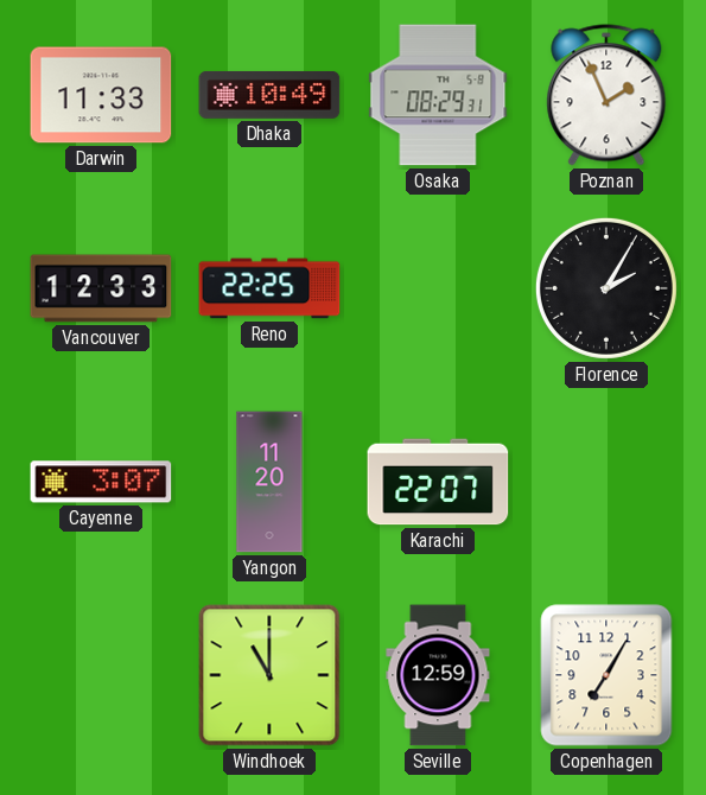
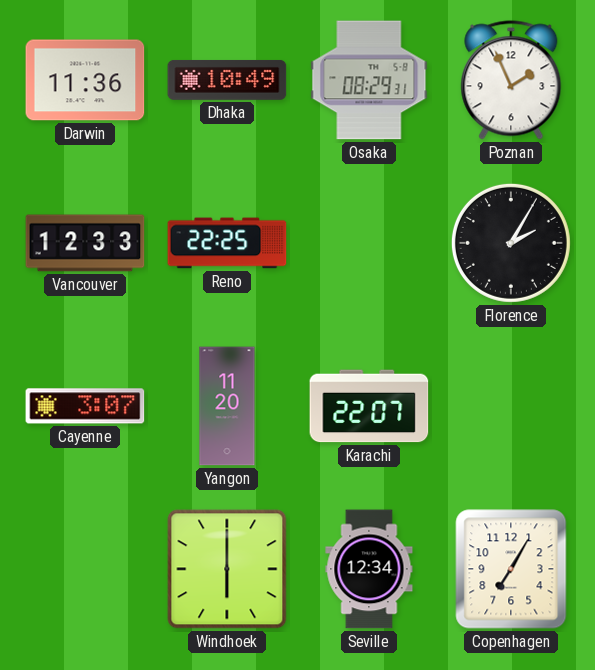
Darwin: 11:33 -> 11:36 (85, 80)
Windhoek: 11:00 -> 6:00 (227, 569)
Seville: 12:59 -> 12:34 (369, 569)
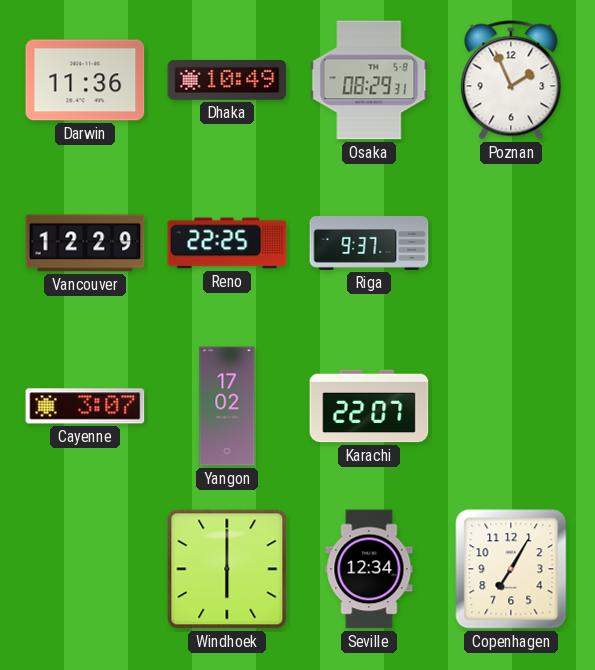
Vancouver: 12:33 -> 12:29 (85, 243)
Riga: none -> 9:37 (369, 244)
Florence: 2:05 -> none (511, 243)
Yangon: 11:20 -> 17:02 (227, 406)
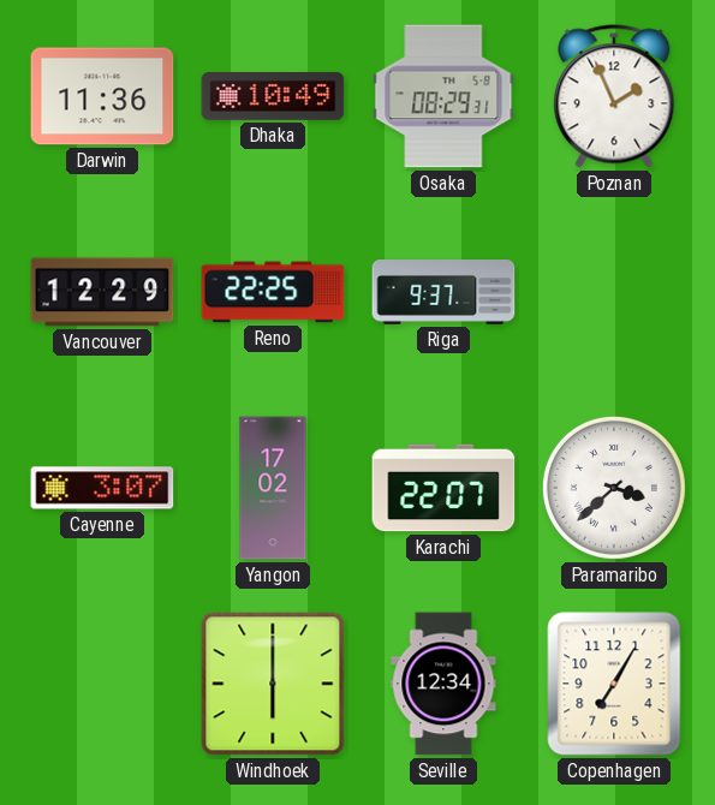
Paramaribo: none -> 3:38 (614, 488)
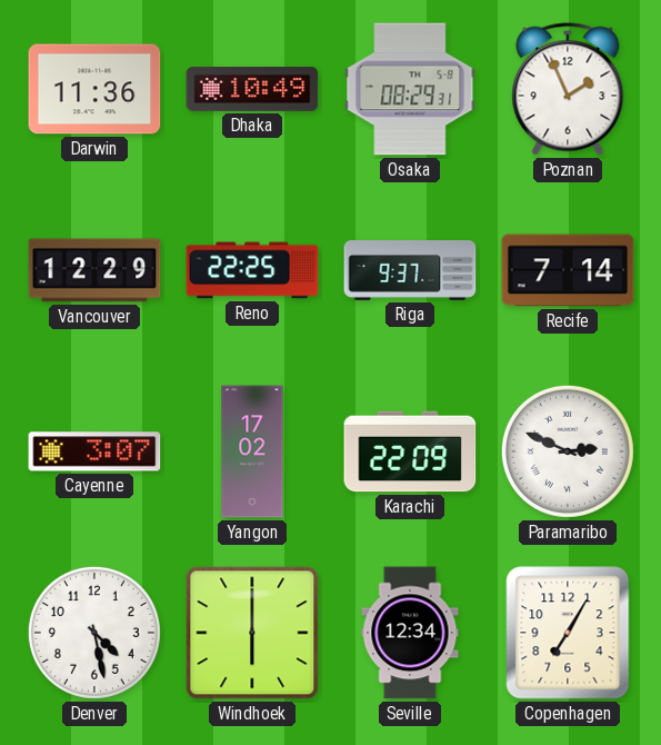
Recife: none -> 7:14 (568, 270)
Karachi: 22:07 -> 22:09 (410, 451)
Paramaribo: 3:38 -> 2:49 (568, 451)
Denver: none -> 4:28 (94, 633)
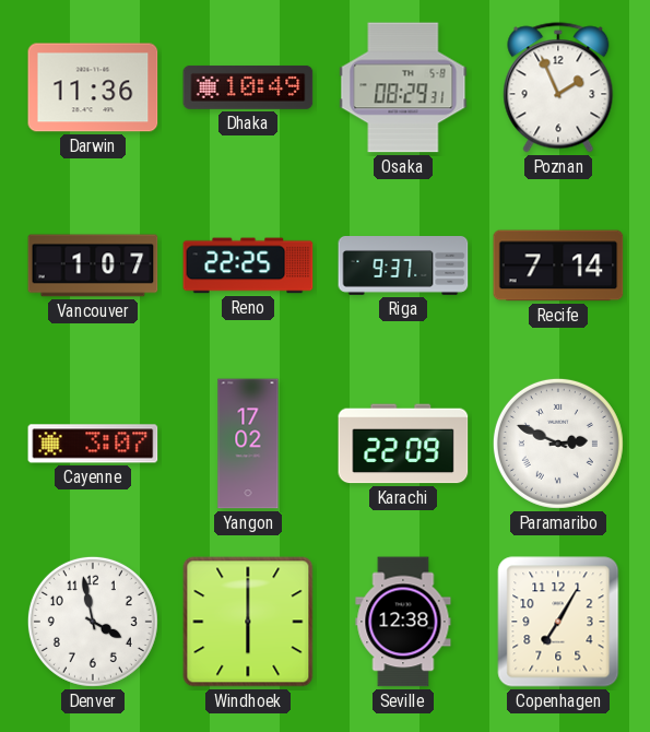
Vancouver: 12:29 -> 1:07 (93, 265)
Denver: 4:28 -> 3:58 (93, 622)
Seville: 12:34 -> 12:38 (403, 622)
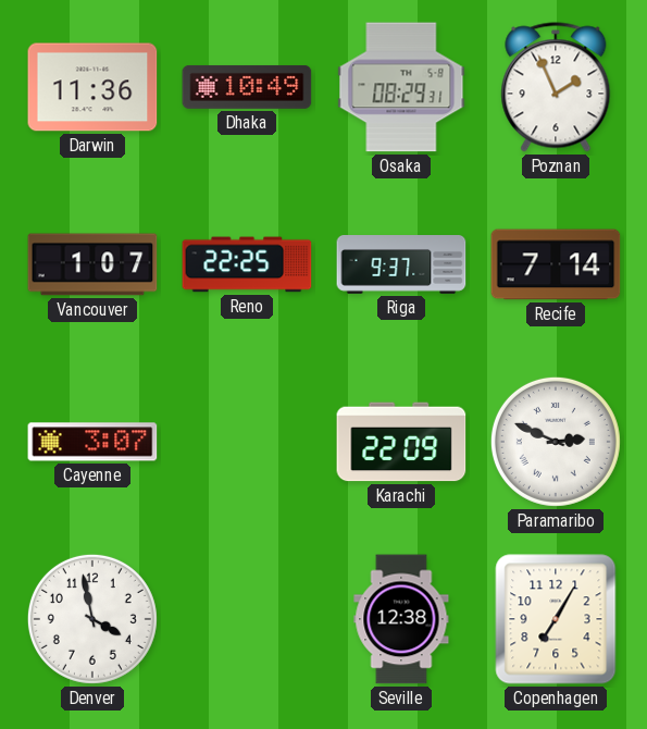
Yangon: 17:02 -> none (248, 444)
Windhoek: 6:00 -> none (248, 622)
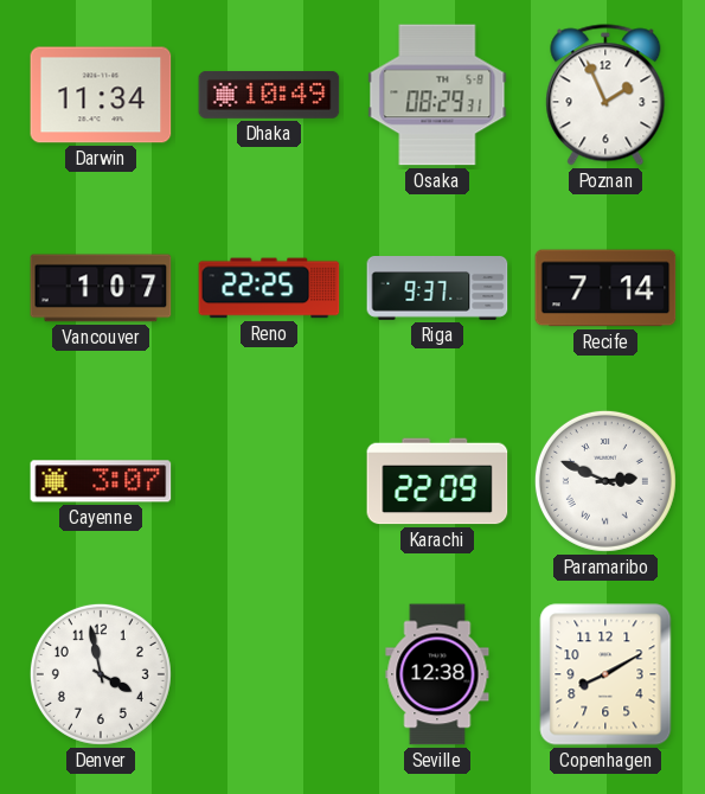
Darwin: 11:36 -> 11:34 (101, 95)
Copenhagen: 7:05 -> 8:10 (605, 674)
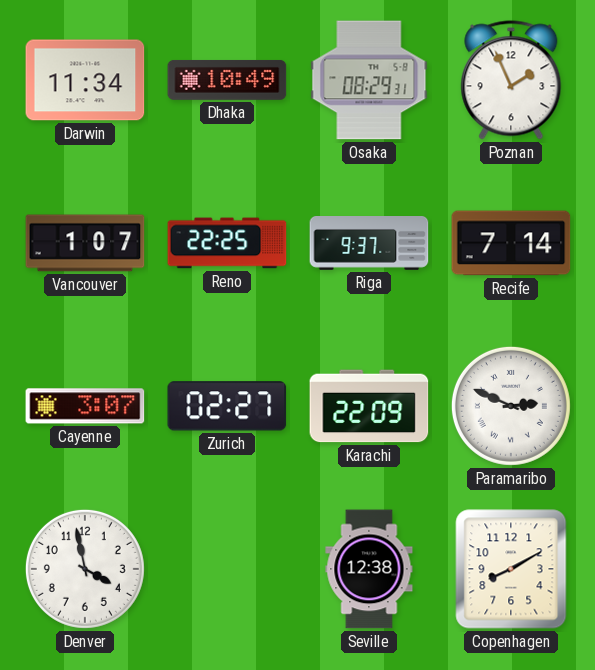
Zurich: none -> 02:27 (227, 406)
